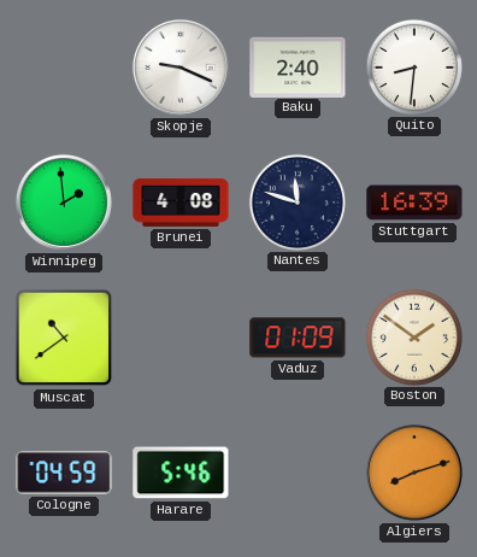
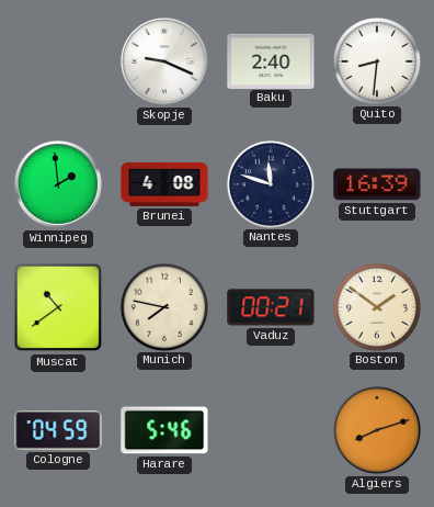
Munich: none -> 7:47 (163, 306)
Vaduz: 01:09 -> 00:21 (271, 307)
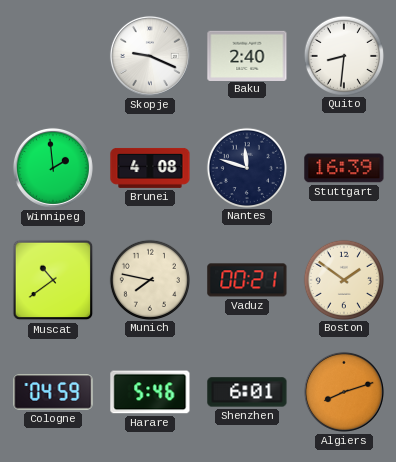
Shenzhen: none -> 6:01 (247, 392)
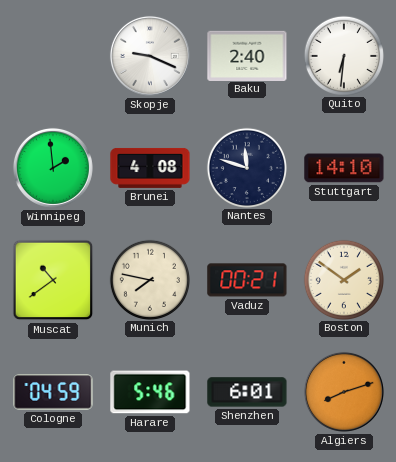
Quito: 8:31 -> 6:31 (343, 55)
Stuttgart: 16:39 -> 14:10 (344, 168)
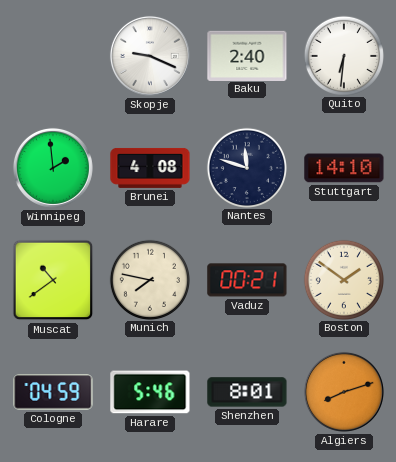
Shenzhen: 6:01 -> 8:01 (247, 392)
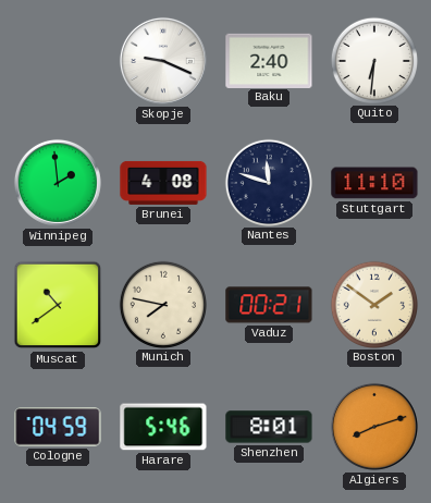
Stuttgart: 14:10 -> 11:10 (374, 183)
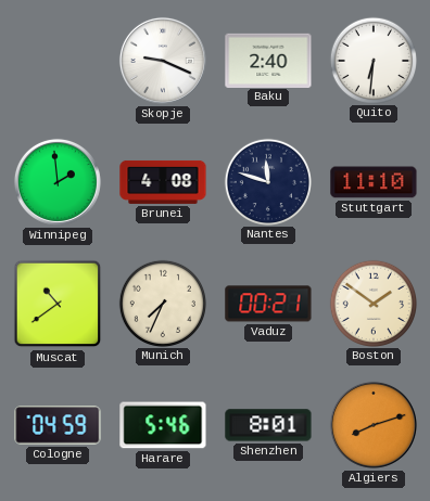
Munich: 7:47 -> 7:34 (162, 303)
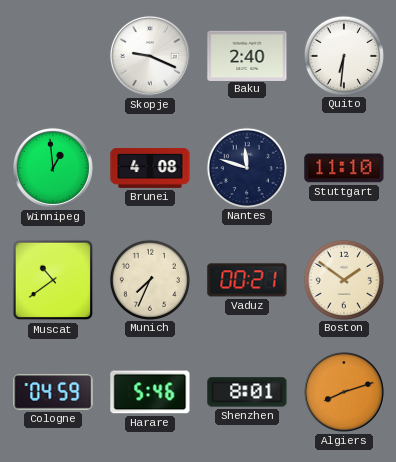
Winnipeg: 1:59 -> 12:59 (53, 168)
